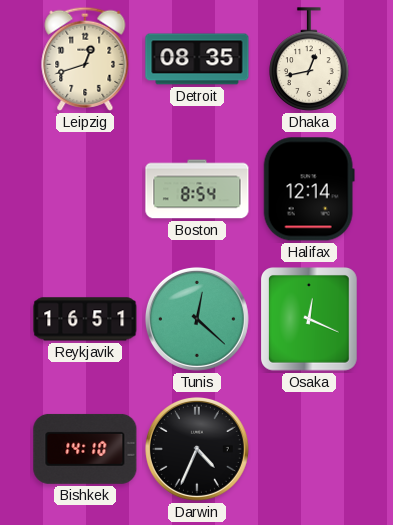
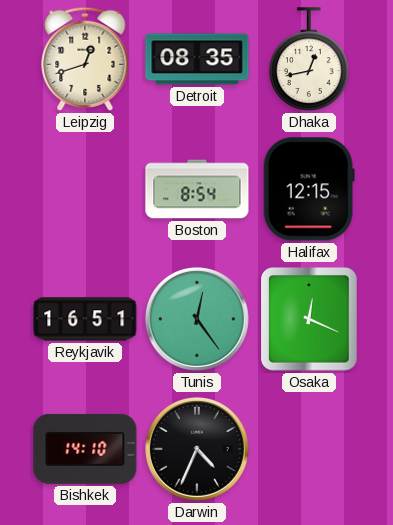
Halifax: 12:14 -> 12:15 (309, 189)
Tunis: 12:22 -> 12:24 (197, 319)
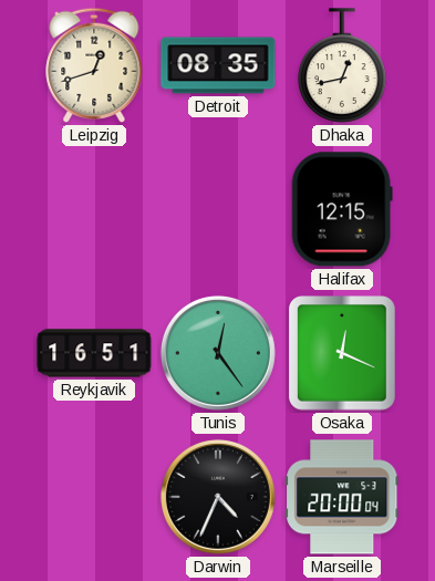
Boston: 8:54 -> none (197, 189)
Bishkek: 14:10 -> none (85, 449)
Marseille: none -> 20:00 (342, 497)
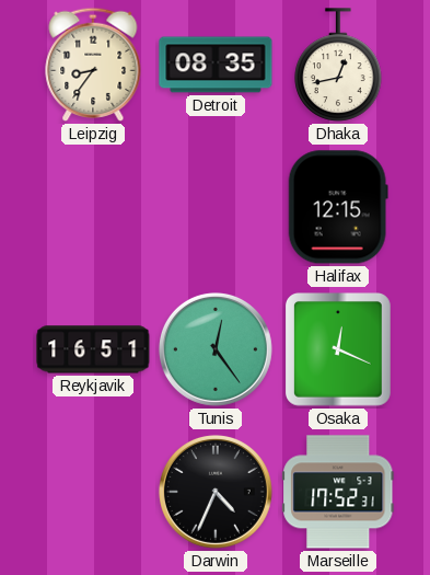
Leipzig: 12:42 -> 8:36 (93, 65)
Marseille: 20:00 -> 17:52 (338, 492)
